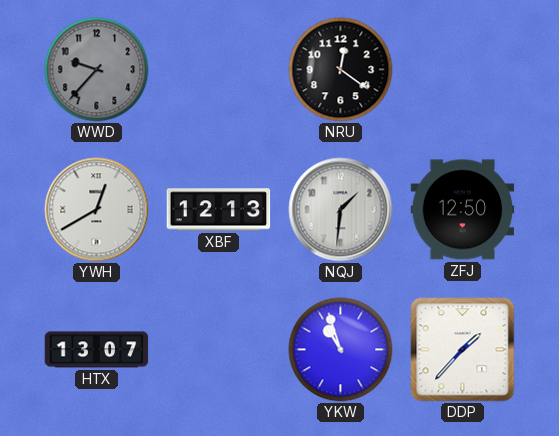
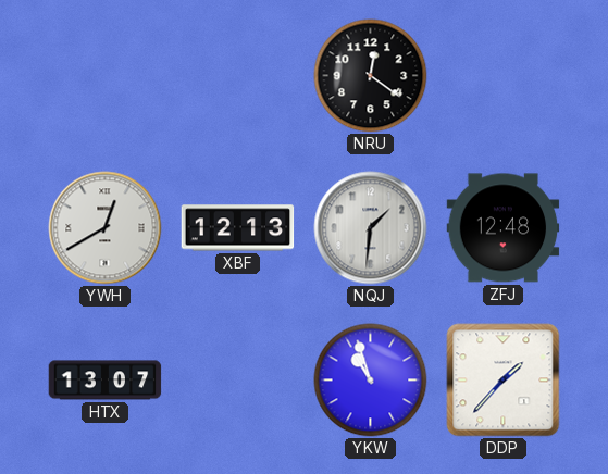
WWD: 9:37 -> none (97, 70)
ZFJ: 12:50 -> 12:48 (504, 228)
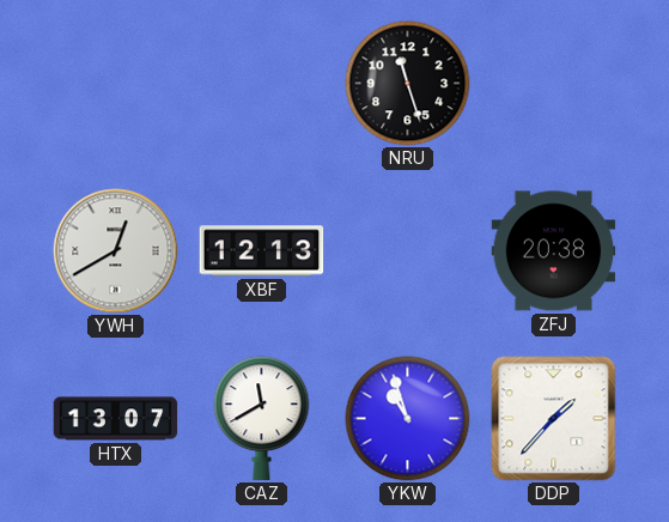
NRU: 12:21 -> 11:27 (408, 84)
NQJ: 1:31 -> none (371, 228)
ZFJ: 12:48 -> 20:38 (554, 251)
CAZ: none -> 11:40 (262, 419)
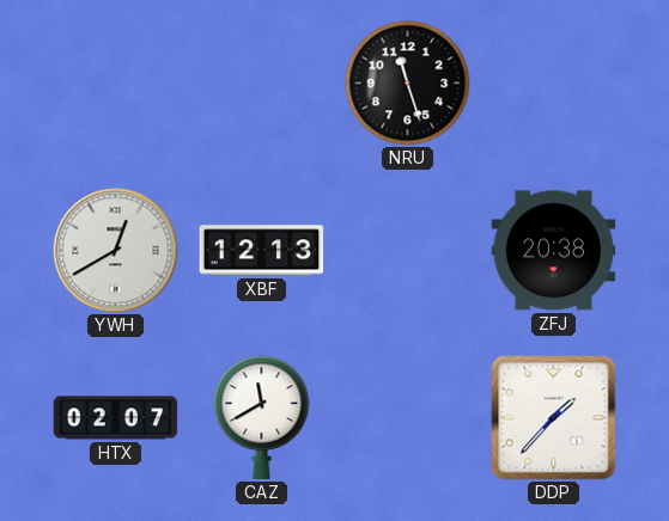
HTX: 13:07 -> 02:07 (116, 418)
YKW: 10:57 -> none (408, 419)
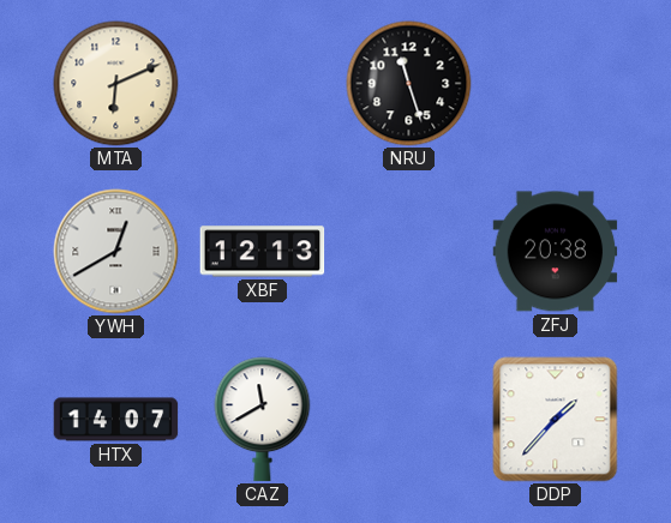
MTA: none -> 6:11 (116, 84)
HTX: 02:07 -> 14:07 (116, 420)
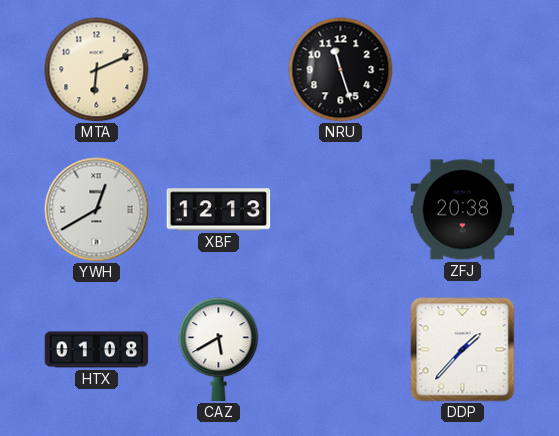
HTX: 14:07 -> 01:08 (97, 350)
CAZ: 11:40 -> 5:40 (219, 350)
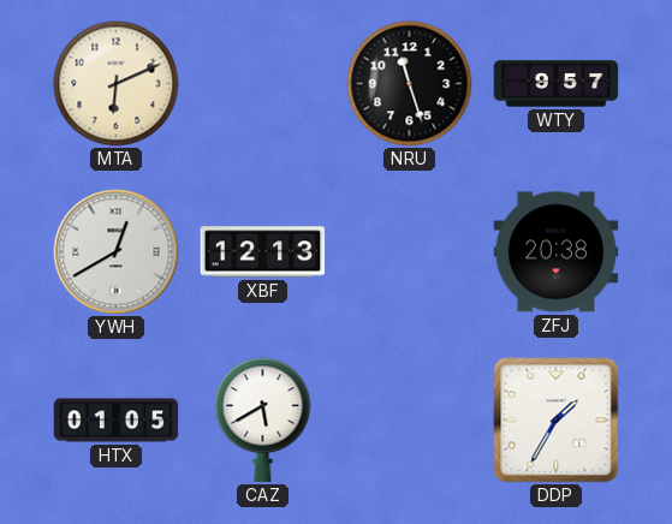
WTY: none -> 9:57 (557, 84)
HTX: 01:08 -> 01:05 (117, 421)
DDP: 1:37 -> 1:35 (557, 421)
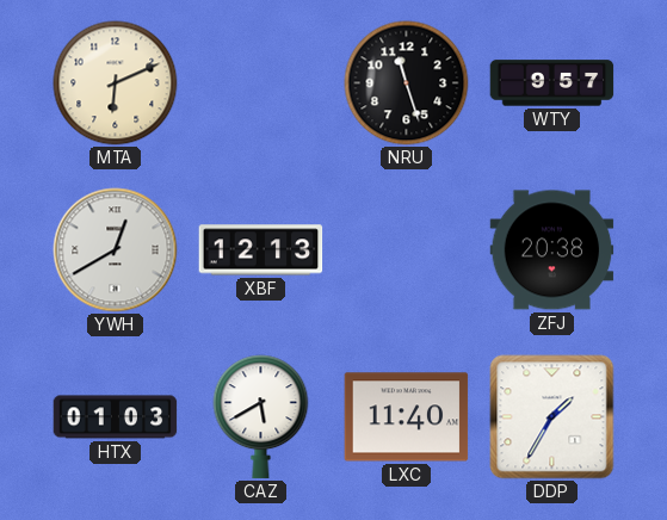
HTX: 01:05 -> 01:03 (116, 417)
LXC: none -> 11:40 (407, 417)
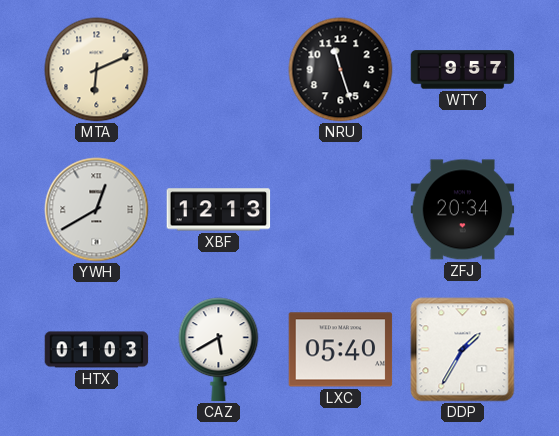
ZFJ: 20:38 -> 20:34 (463, 210)
LXC: 11:40 -> 05:40 (341, 350)
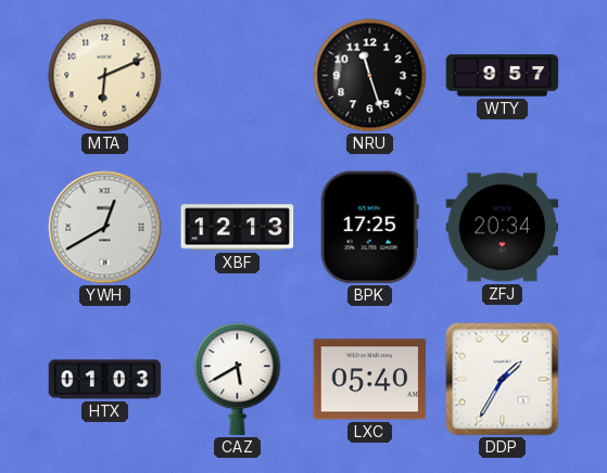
BPK: none -> 17:25 (369, 228)
